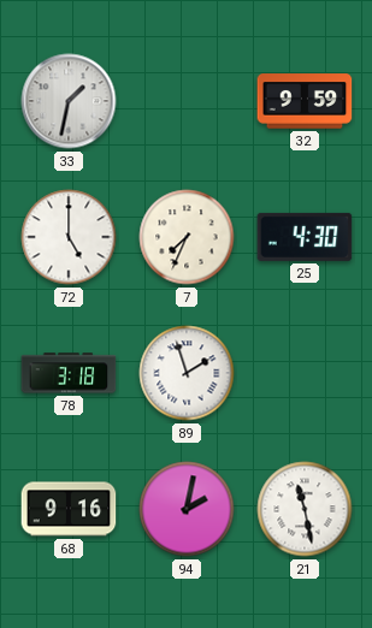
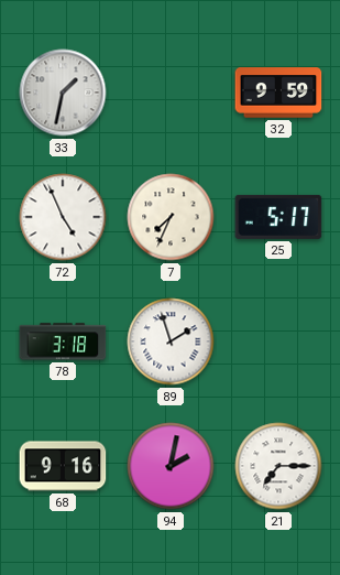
72: 5:00 -> 4:56 (63, 217)
25: 4:30 -> 5:17 (278, 217)
21: 11:28 -> 7:15 (278, 466)
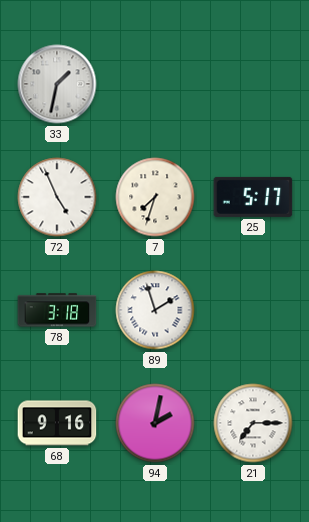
32: 9:59 -> none (278, 93)
7: 7:34 -> 7:33 (155, 197)
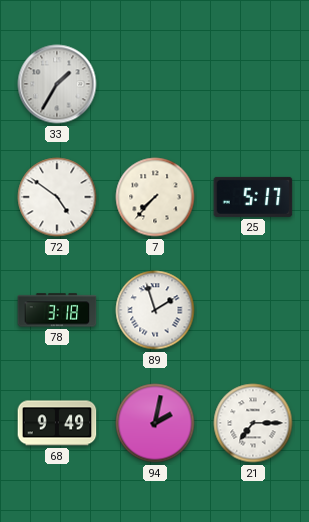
33: 1:32 -> 1:35 (57, 84)
72: 4:56 -> 4:51 (57, 197)
7: 7:33 -> 7:37 (155, 197)
68: 9:16 -> 9:49 (57, 423)
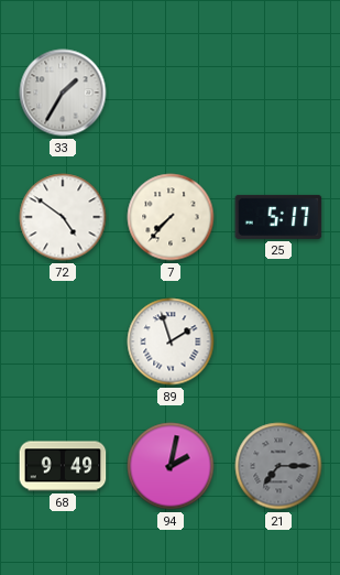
78: 3:18 -> none (57, 310)
21 dial: white -> grey (278, 466)
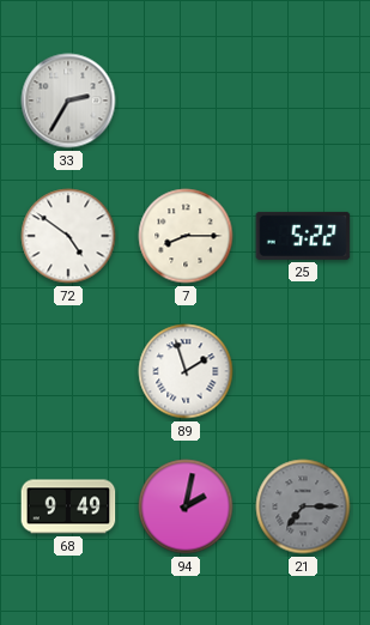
33: 1:35 -> 2:35 (68, 101)
7: 7:37 -> 8:15 (186, 236)
25: 5:17 -> 5:22 (303, 236)
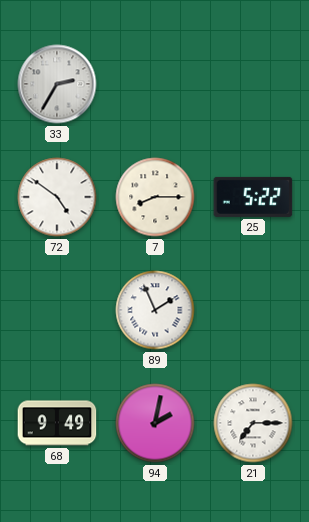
89: 1:57 -> 1:56 (155, 310)
21 dial: grey -> white (253, 423)
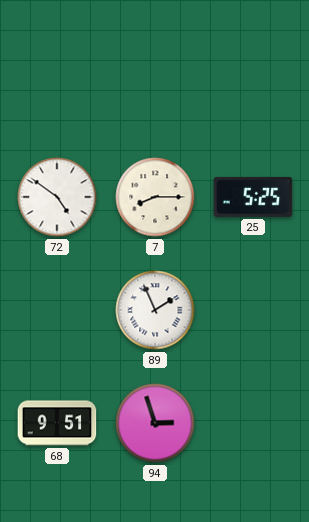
33: 2:35 -> none (57, 84)
25: 5:22 -> 5:25 (253, 197)
68: 9:49 -> 9:51 (57, 423)
94: 2:02 -> 2:57 (155, 423)
21: 7:15 -> none (253, 423)
